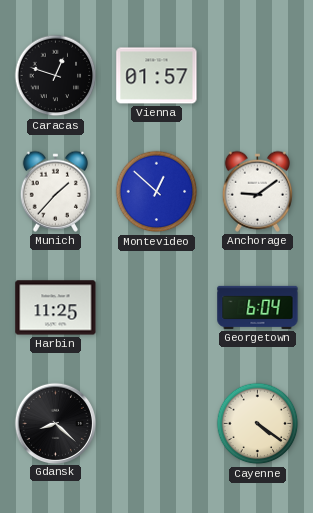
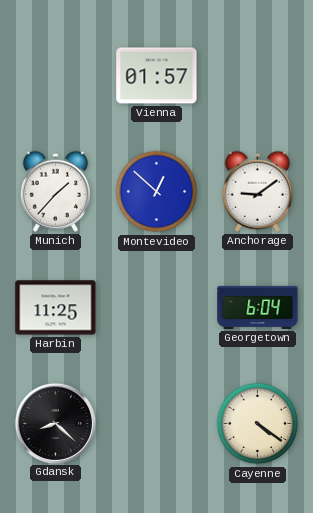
Caracas: 12:48 -> none (56, 76)
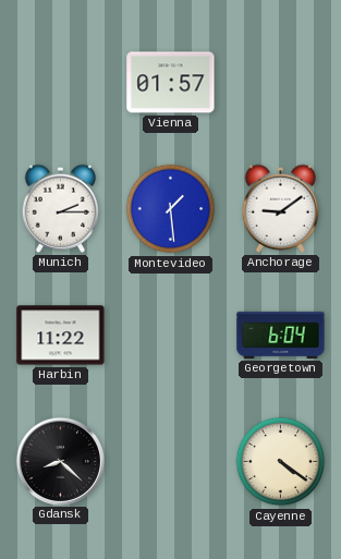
Munich: 1:37 -> 2:15 (60, 208)
Montevideo: 12:52 -> 1:29 (171, 209)
Harbin: 11:25 -> 11:22 (61, 336)
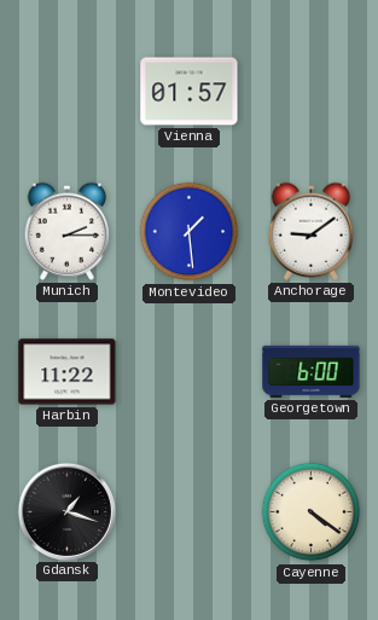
Georgetown: 6:04 -> 6:00 (312, 371)
Gdansk: 8:22 -> 1:18 (66, 511)
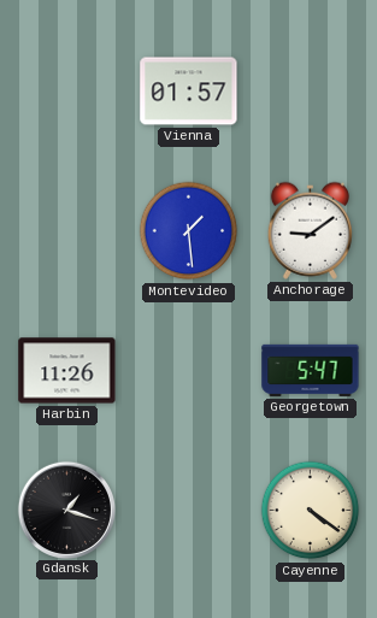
Munich: 2:15 -> none (66, 231)
Harbin: 11:22 -> 11:26 (67, 371)
Georgetown: 6:00 -> 5:47 (311, 370)
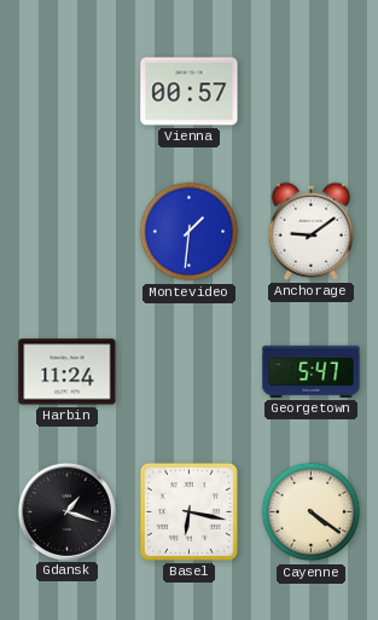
Vienna: 01:57 -> 00:57 (190, 92)
Montevideo: 1:29 -> 1:31 (190, 232)
Harbin: 11:26 -> 11:24 (68, 372)
Basel: none -> 6:17 (188, 511)
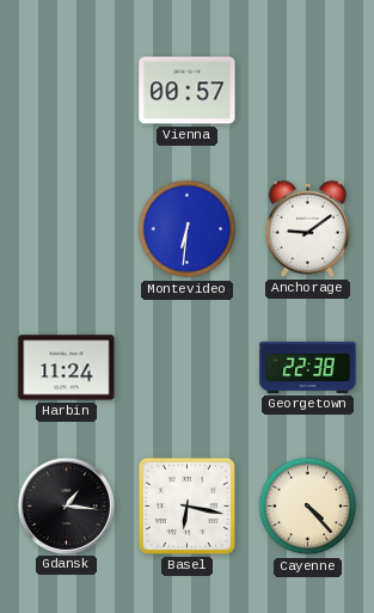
Montevideo: 1:31 -> 6:31 (188, 229)
Georgetown: 5:47 -> 22:38 (308, 367)
Gdansk: 1:18 -> 1:16 (66, 505)
Cayenne: 4:21 -> 4:23 (308, 507)
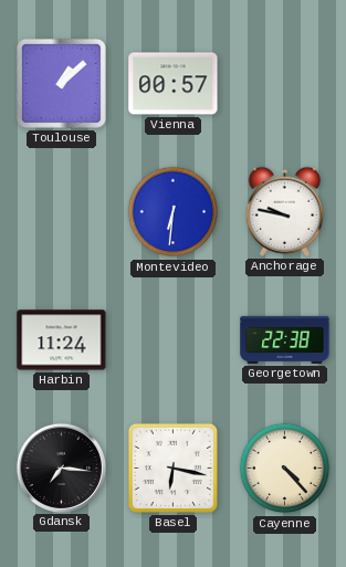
Toulouse: none -> 1:08 (61, 83)
Anchorage: 9:09 -> 9:47 (284, 211)
Gdansk: 1:16 -> 7:16 (61, 468)
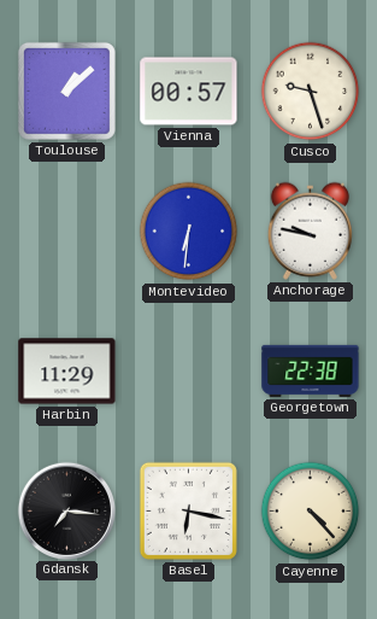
Cusco: none -> 9:27 (311, 92)
Harbin: 11:24 -> 11:29 (67, 372)
